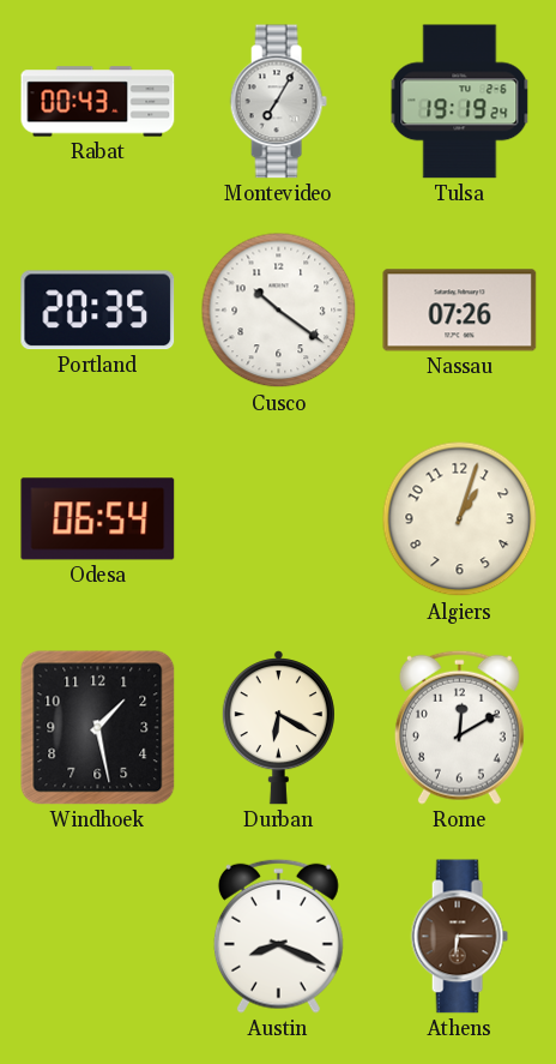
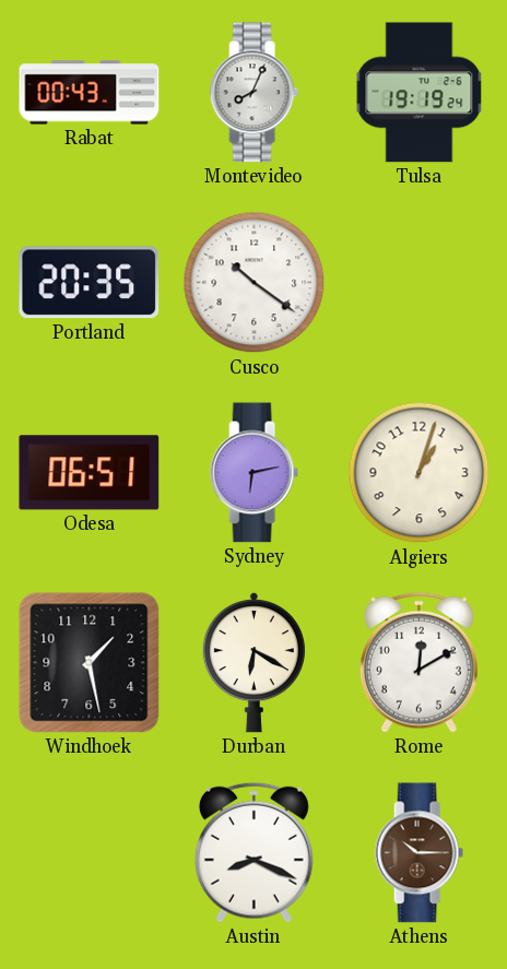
Montevideo: 7:05 -> 8:04 (253, 93)
Nassau: 07:26 -> none (460, 311)
Odesa: 06:54 -> 06:51 (90, 473)
Sydney: none -> 6:13 (253, 473)
Athens: 6:15 -> 10:15 (418, 853)
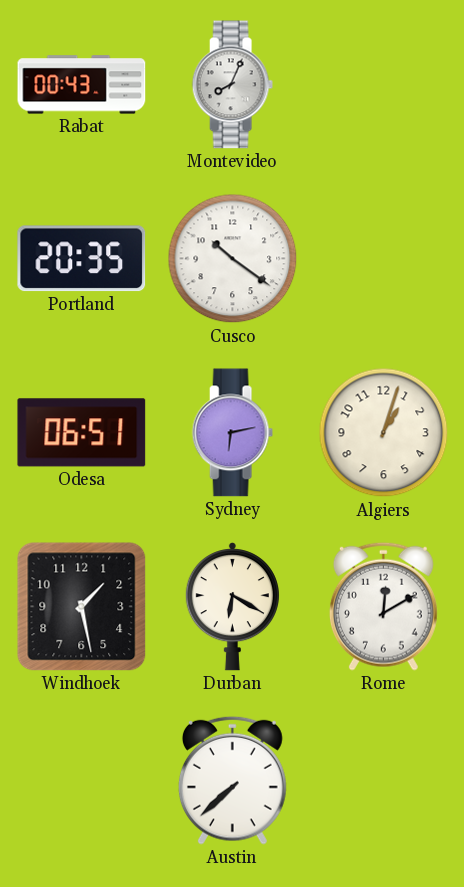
Tulsa: 19:19 -> none (420, 93)
Austin: 8:19 -> 7:38 (232, 780)
Athens: 10:15 -> none (418, 853)
